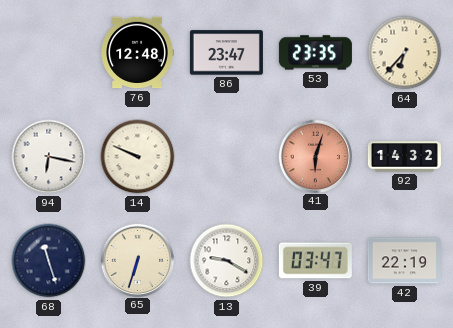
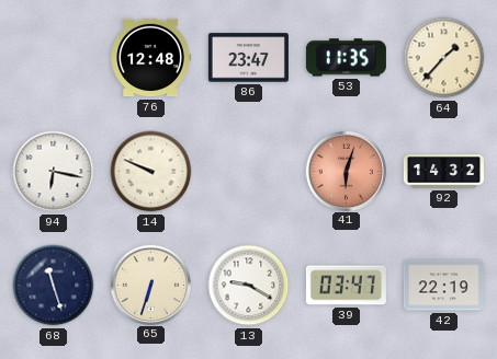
53: 23:35 -> 11:35 (346, 58)
64: 6:37 -> 1:37 (444, 58)
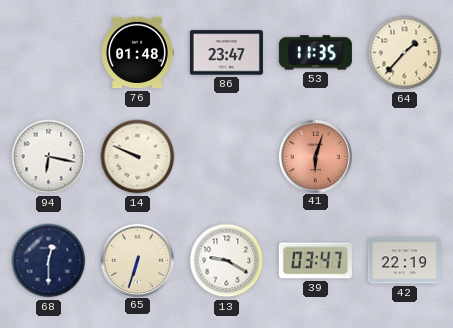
76: 12:48 -> 01:48 (137, 53)
92: 14:32 -> none (443, 172)
68: 11:27 -> 12:30 (49, 261)
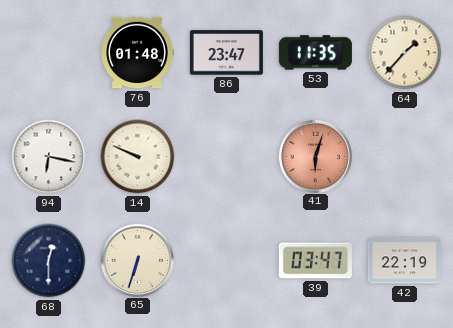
13: 9:20 -> none (227, 261)
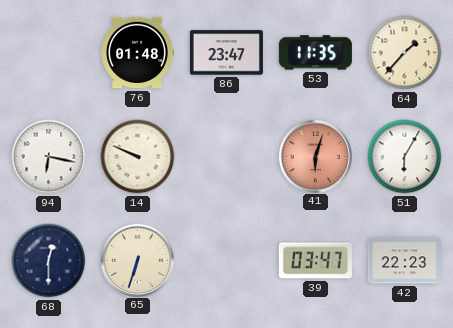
51: none -> 6:05 (405, 157)
42: 22:19 -> 22:23 (404, 261)
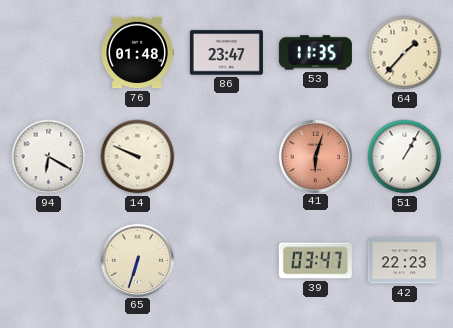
94: 6:17 -> 6:20 (49, 157)
51: 6:05 -> 1:05 (405, 157)
68: 12:30 -> none (49, 261)
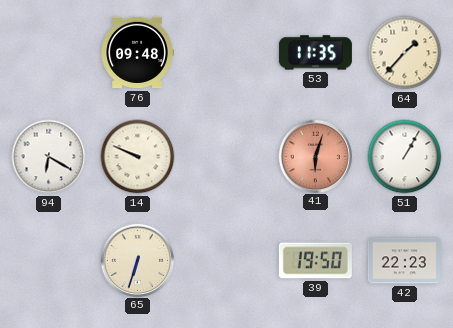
76: 01:48 -> 09:48 (137, 53)
86: 23:47 -> none (226, 53)
39: 03:47 -> 19:50 (315, 261)
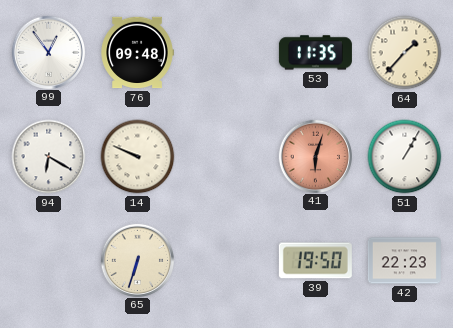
99: none -> 12:54 (48, 52)
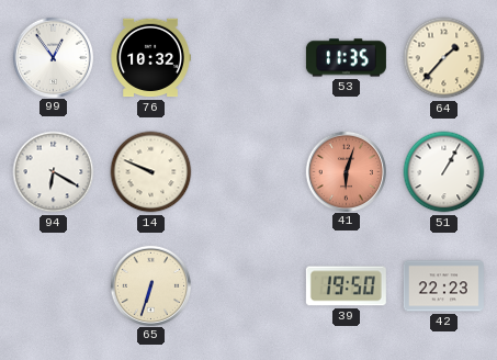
76: 09:48 -> 10:32 (150, 58)
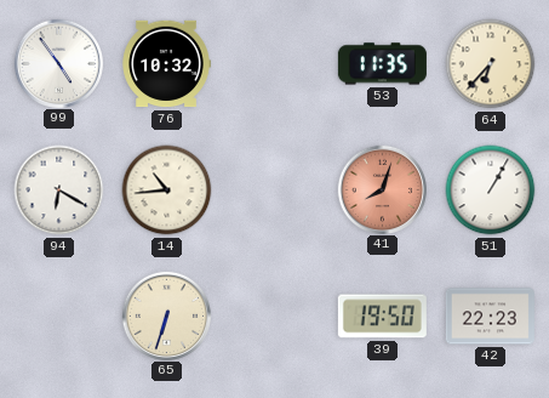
99: 12:54 -> 4:54 (58, 63)
64: 1:37 -> 6:37 (491, 64)
14: 9:49 -> 10:44 (167, 191)
41: 6:03 -> 8:03 (382, 189)
